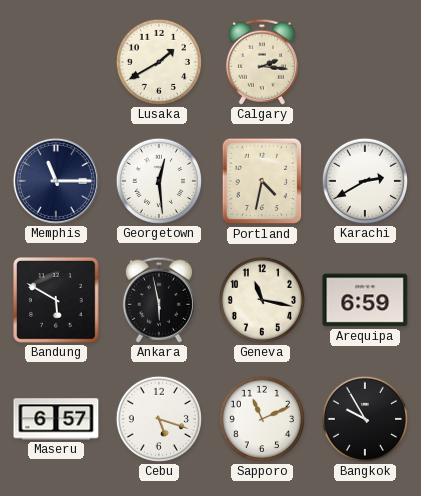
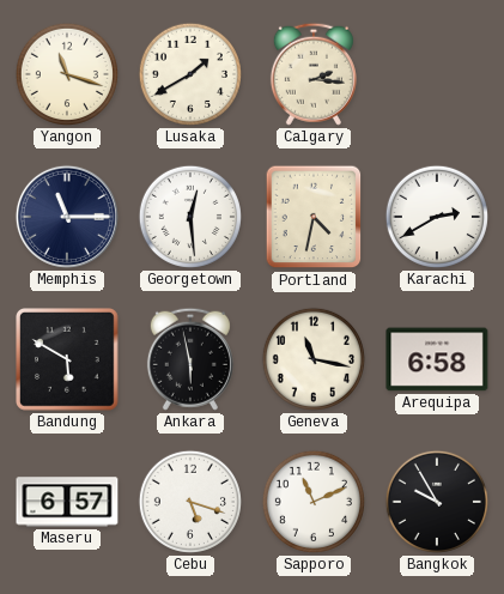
Yangon: none -> 11:18 (67, 74)
Arequipa: 6:59 -> 6:58 (437, 359)
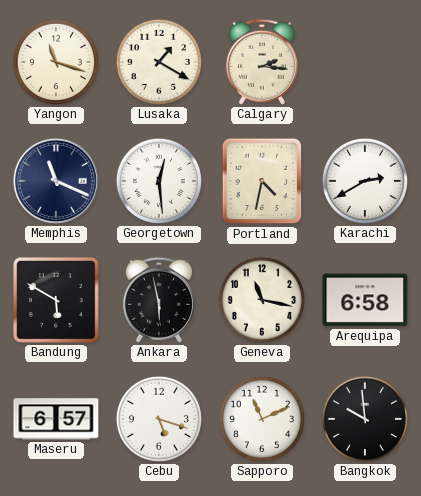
Lusaka: 1:40 -> 1:20 (159, 62)
Memphis: 11:15 -> 11:19 (56, 181)
Bangkok: 9:55 -> 9:59 (365, 419)
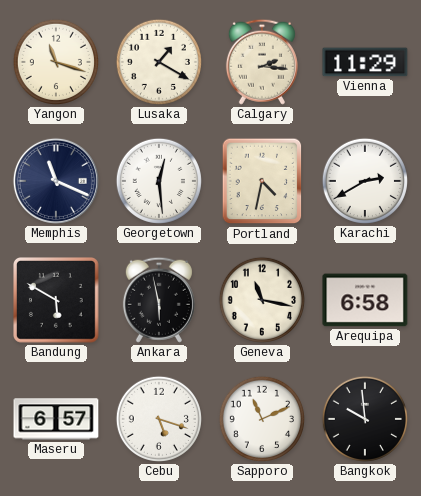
Vienna: none -> 11:29 (365, 62)
